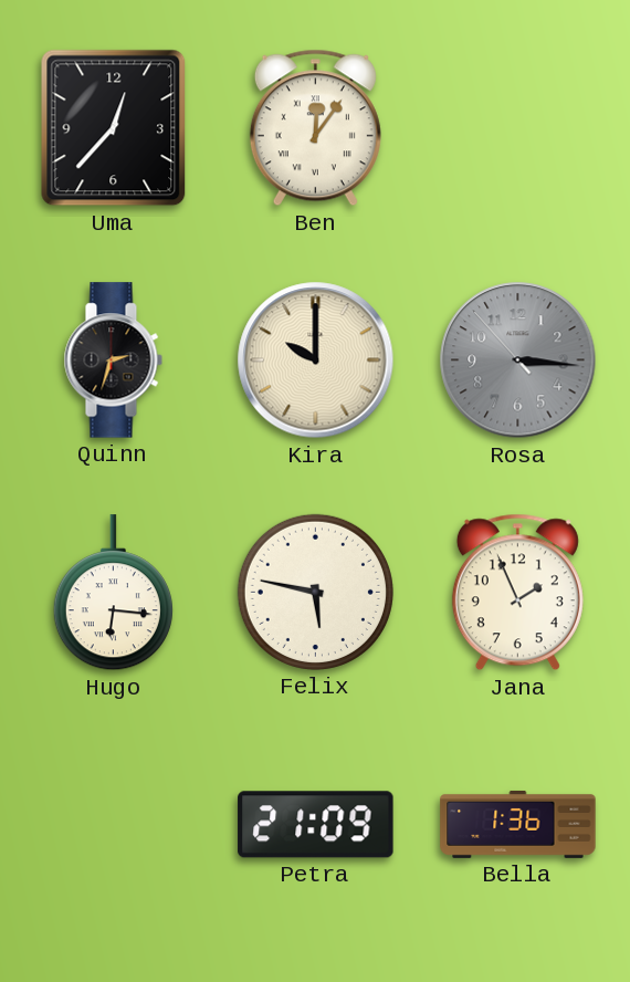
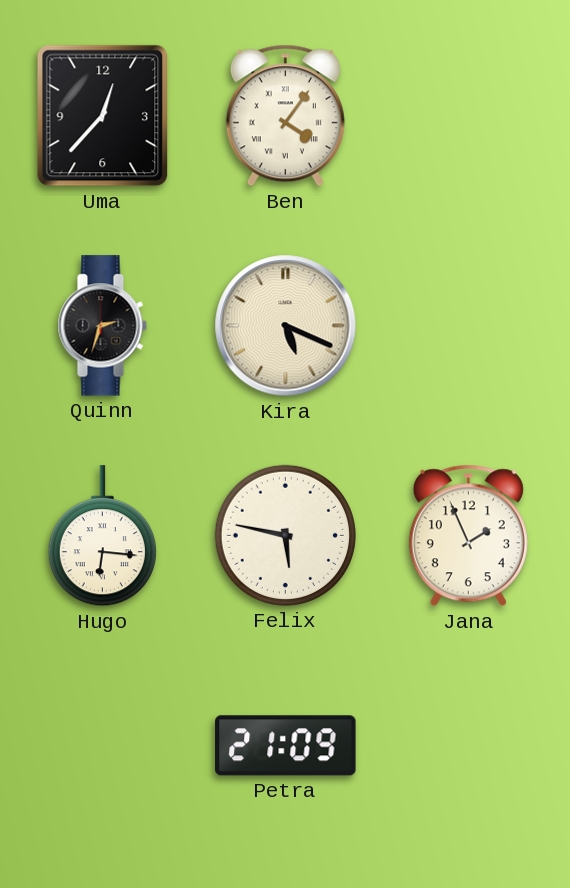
Ben: 12:06 -> 4:06 (285, 116)
Kira: 10:00 -> 5:19 (286, 326)
Rosa: 3:15 -> none (518, 361)
Bella: 1:36 -> none (518, 824)
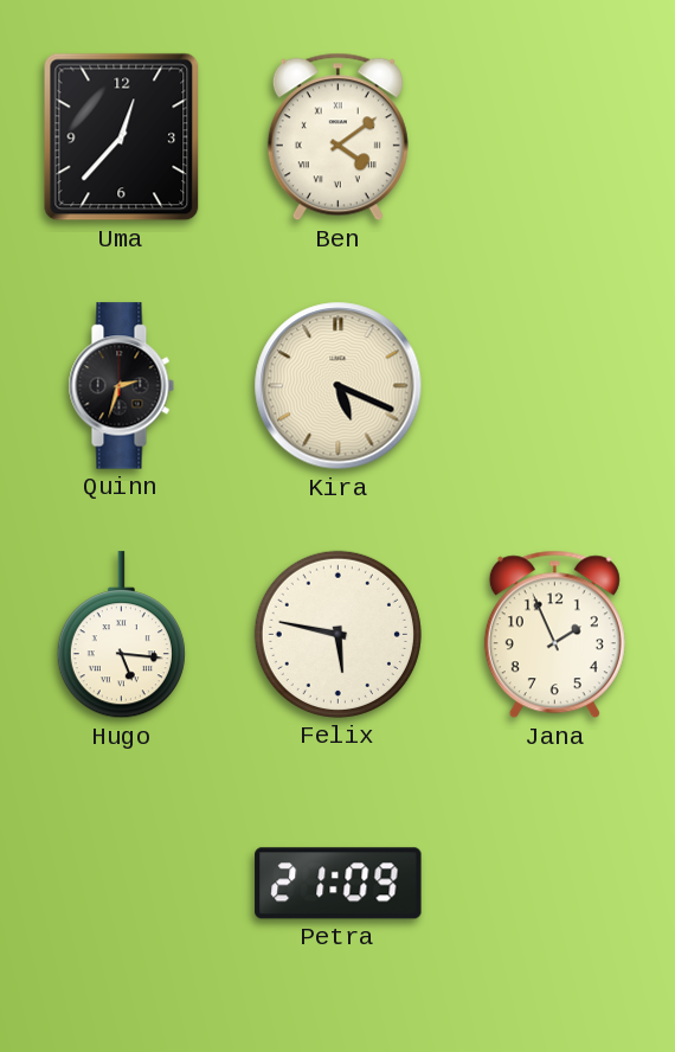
Ben: 4:06 -> 4:09 (337, 137)
Hugo: 6:16 -> 5:16 (121, 635)
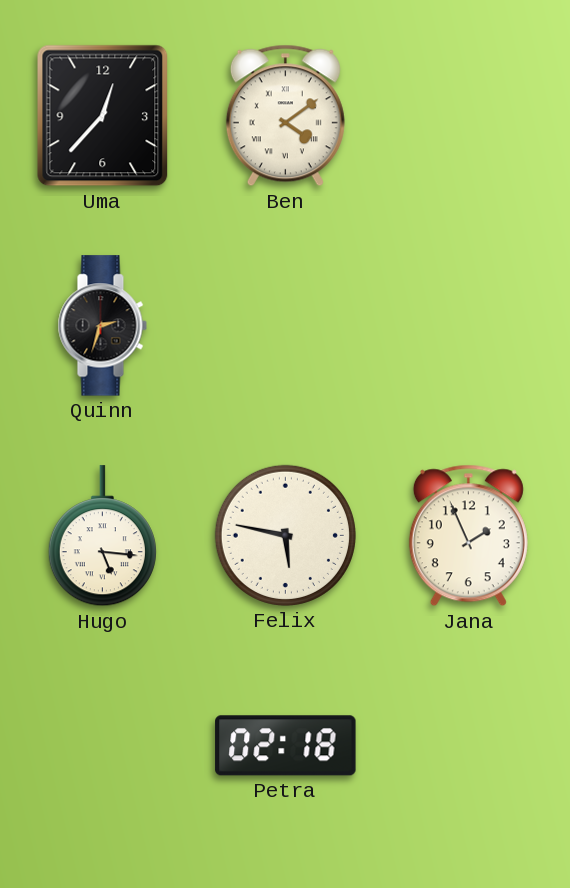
Kira: 5:19 -> none (339, 386)
Petra: 21:09 -> 02:18 (286, 746)
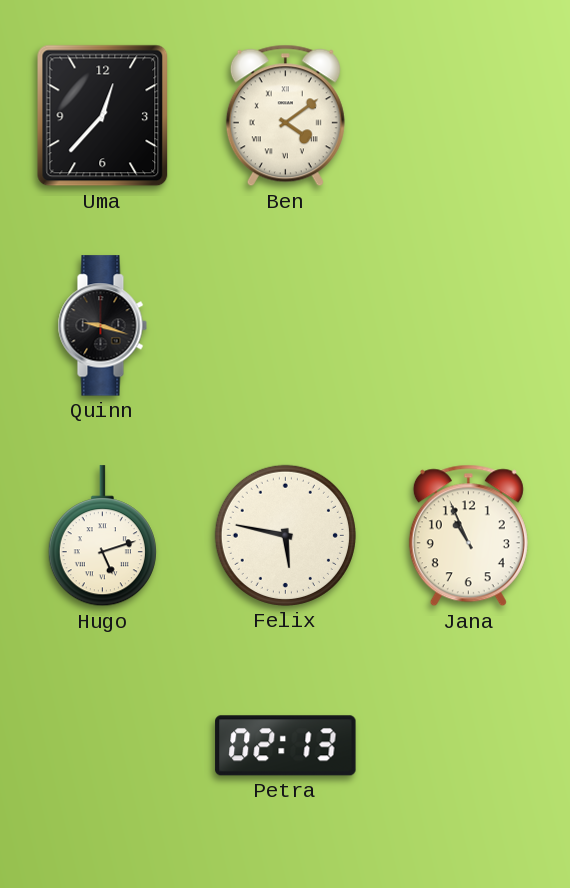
Quinn: 2:33 -> 9:18 (102, 326)
Hugo: 5:16 -> 5:12 (102, 536)
Jana: 1:56 -> 10:56 (468, 536)
Petra: 02:18 -> 02:13 (286, 746)
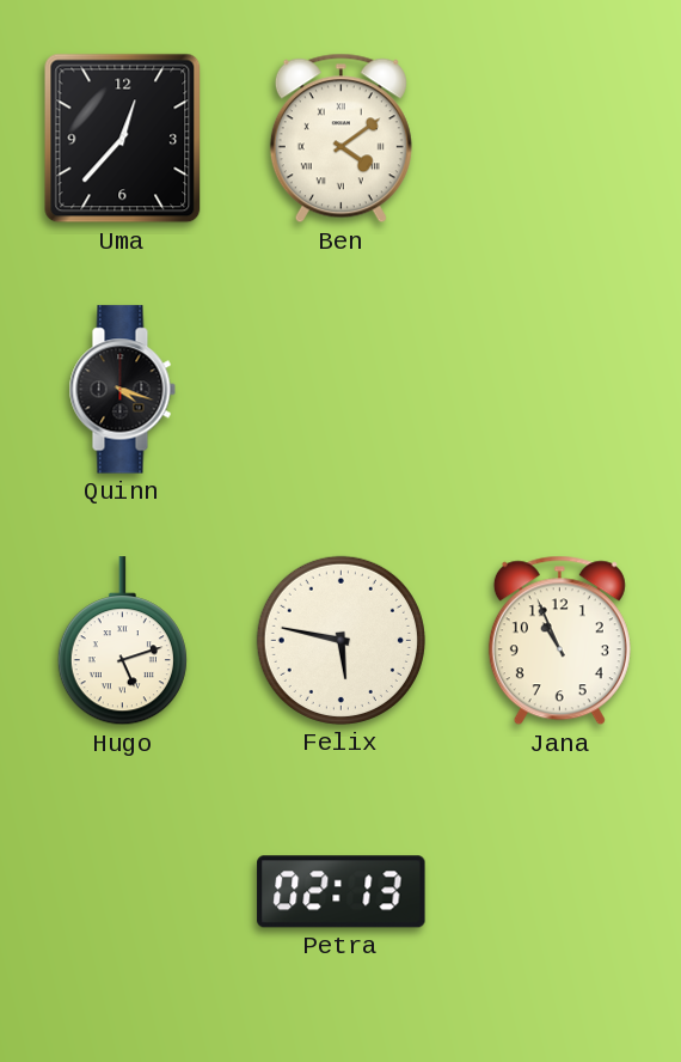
Quinn: 9:18 -> 4:18 (122, 390)
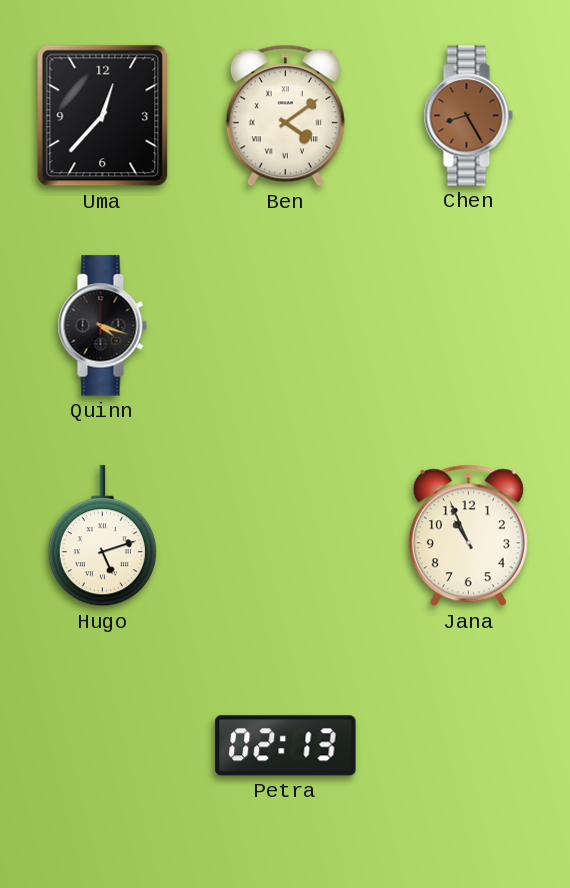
Chen: none -> 8:25 (468, 116)
Felix: 5:47 -> none (340, 640)
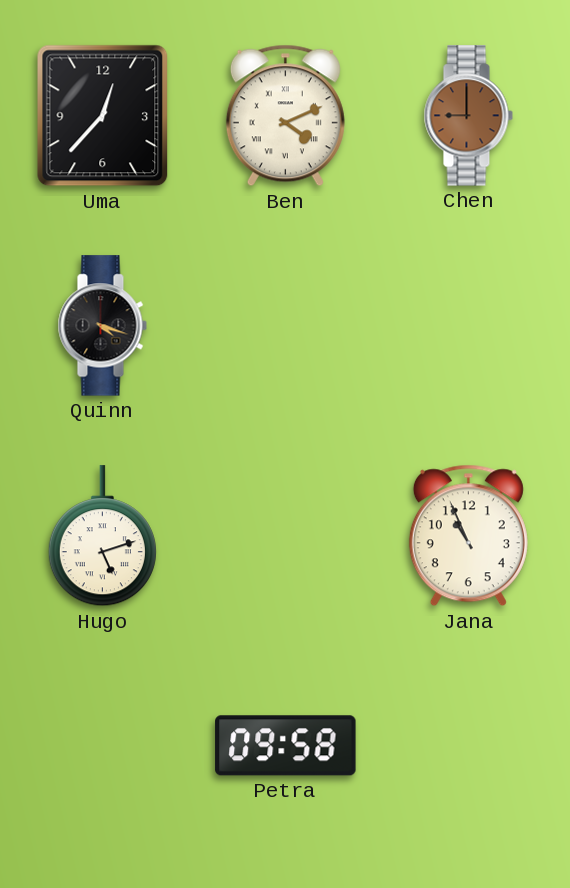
Ben: 4:09 -> 4:11 (285, 116)
Chen: 8:25 -> 9:00 (468, 116)
Petra: 02:13 -> 09:58 (286, 746)
